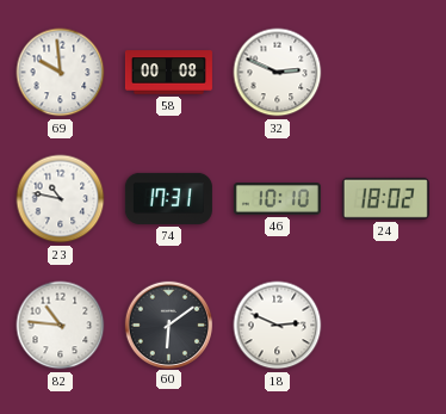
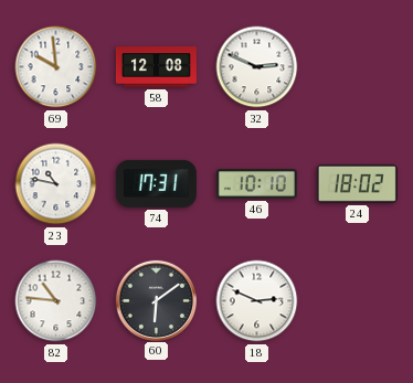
58: 00:08 -> 12:08 (156, 67)
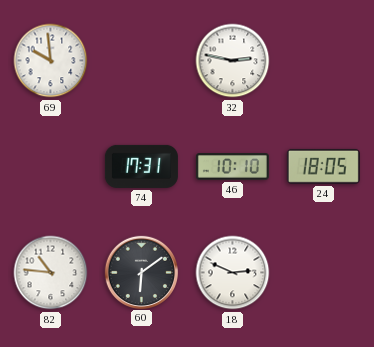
58: 12:08 -> none (156, 67)
32: 2:49 -> 2:47 (233, 61)
23: 10:47 -> none (56, 184)
24: 18:02 -> 18:05 (323, 166)
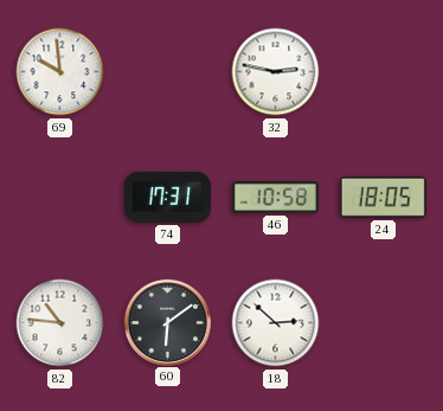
46: 10:10 -> 10:58 (275, 198)
18: 2:49 -> 2:52 (276, 323)
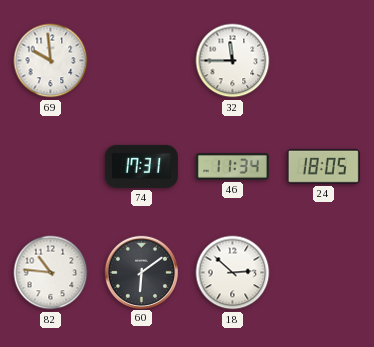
32: 2:47 -> 11:45 (233, 61)
46: 10:58 -> 11:34 (232, 167)
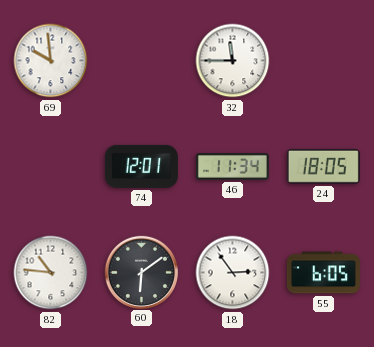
74: 17:31 -> 12:01 (141, 166)
18: 2:52 -> 2:54 (233, 273)
55: none -> 6:05 (323, 273)
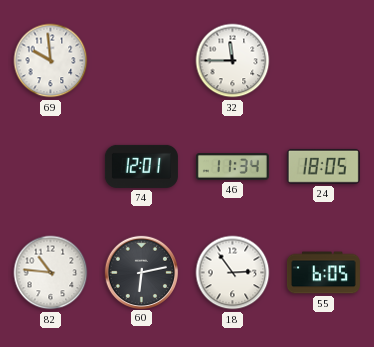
60: 6:09 -> 6:13 (141, 272)
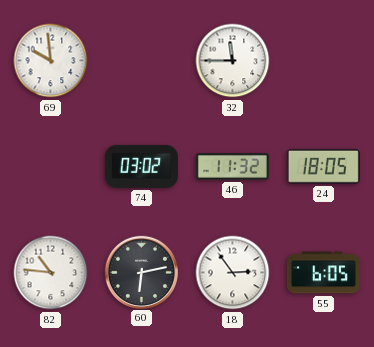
74: 12:01 -> 03:02 (141, 166)
46: 11:34 -> 11:32 (232, 167)
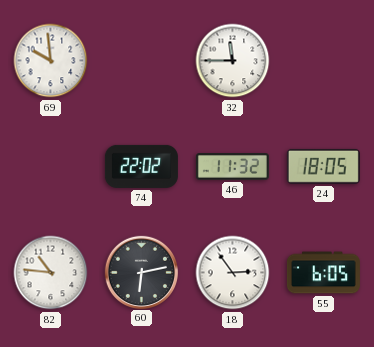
74: 03:02 -> 22:02 (141, 166)
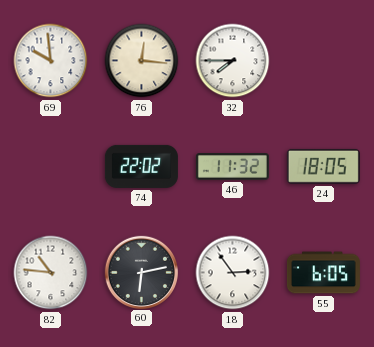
76: none -> 12:16 (142, 61)
32: 11:45 -> 7:45 (233, 61)
